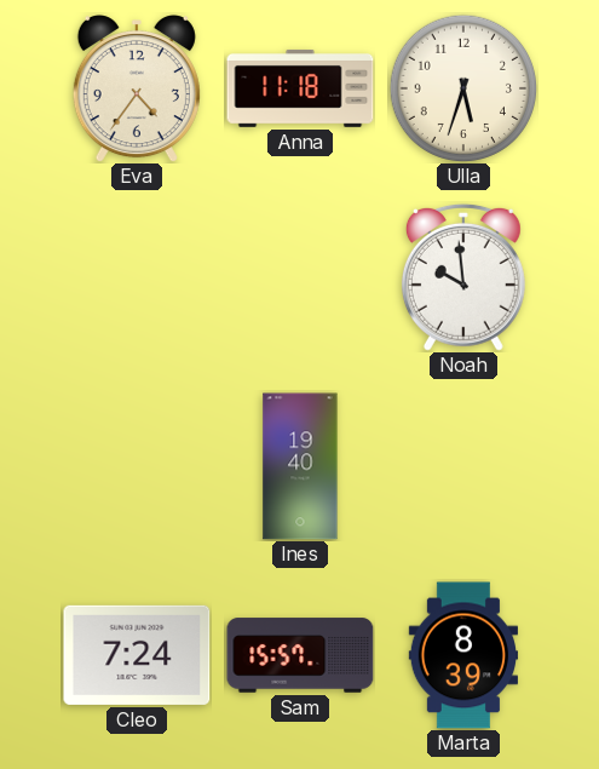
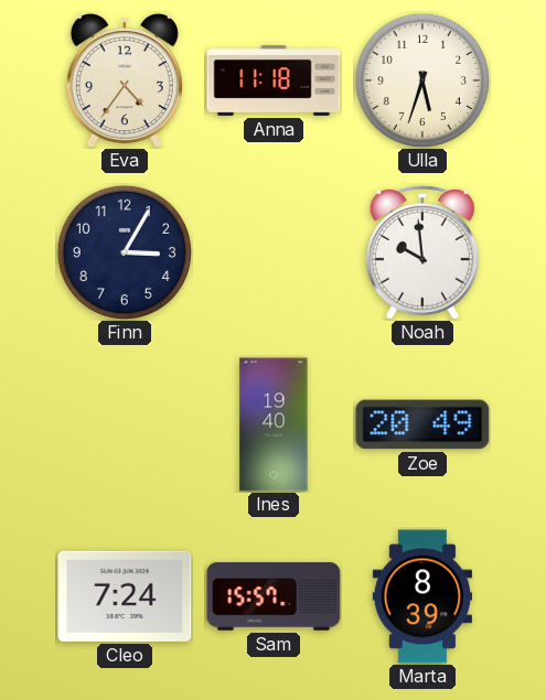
Finn: none -> 3:05 (124, 251)
Zoe: none -> 20:49 (422, 424)
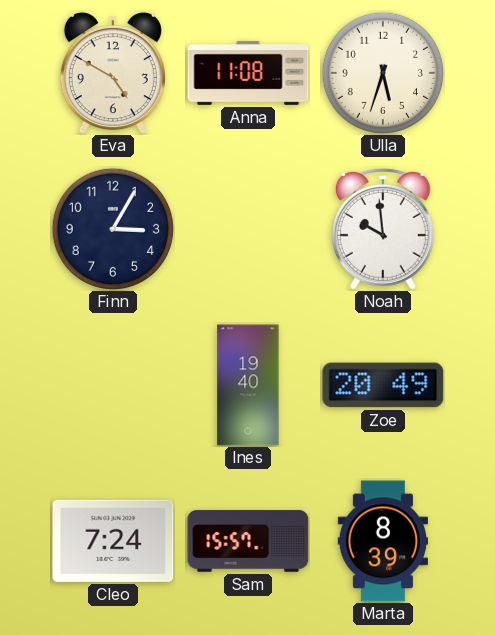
Eva: 4:36 -> 4:50 (113, 73)
Anna: 11:18 -> 11:08 (248, 73)
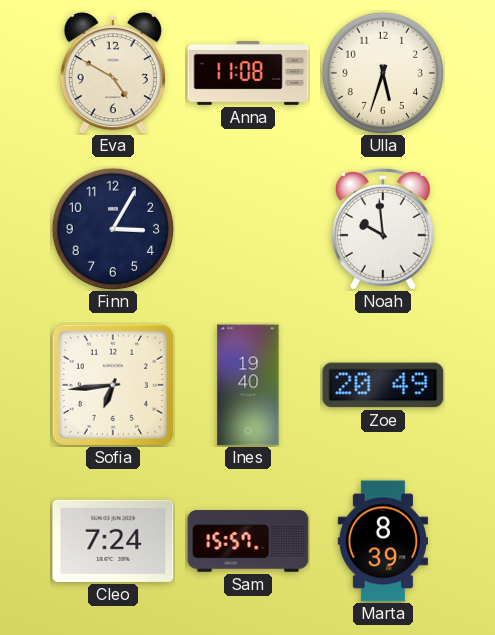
Sofia: none -> 6:44 (113, 385)
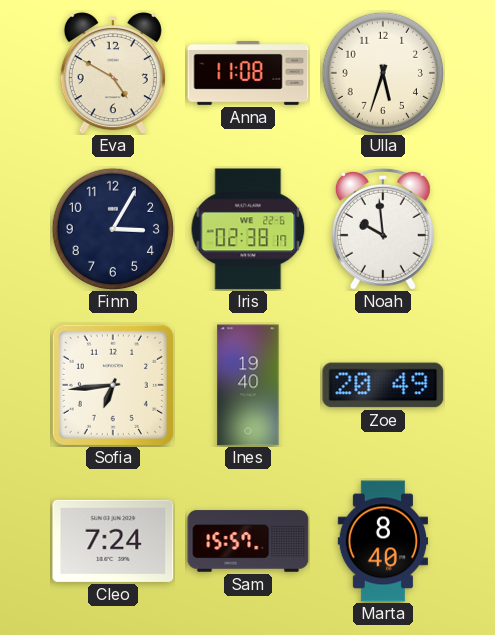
Iris: none -> 02:38 (248, 229)
Marta: 8:39 -> 8:40 (382, 541)
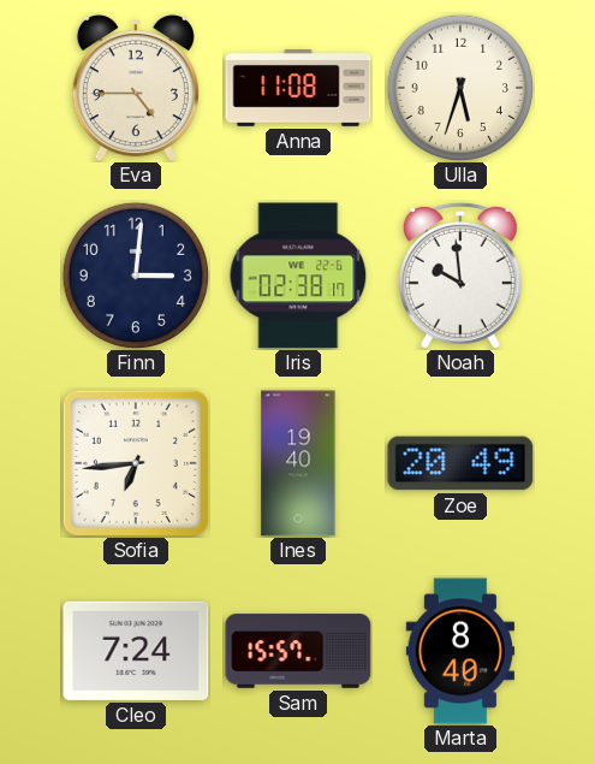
Eva: 4:50 -> 4:45 (136, 88)
Finn: 3:05 -> 3:01 (135, 274)
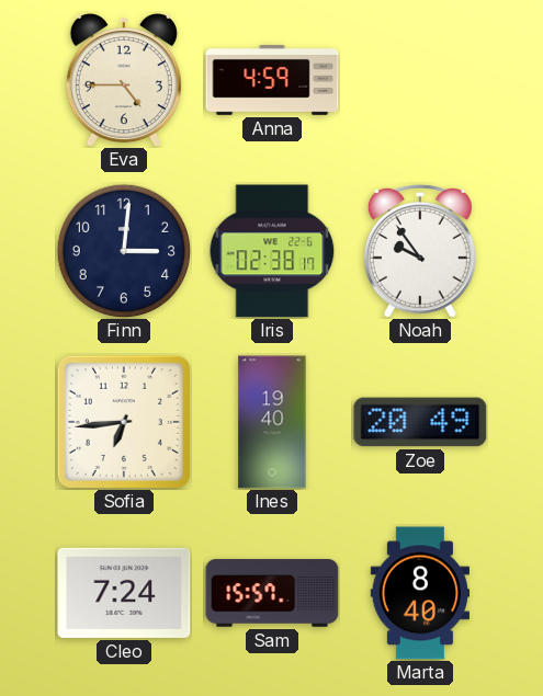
Anna: 11:08 -> 4:59 (272, 80)
Ulla: 5:33 -> none (459, 87)
Noah: 9:59 -> 9:54 (420, 251)
